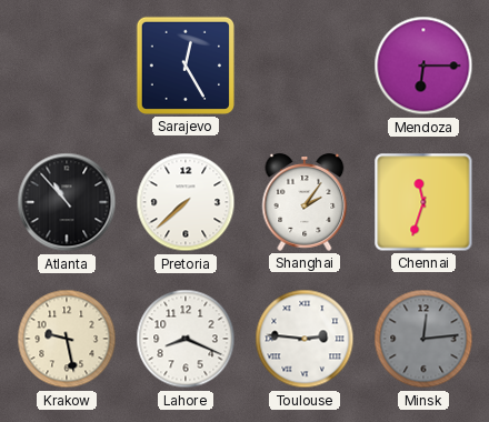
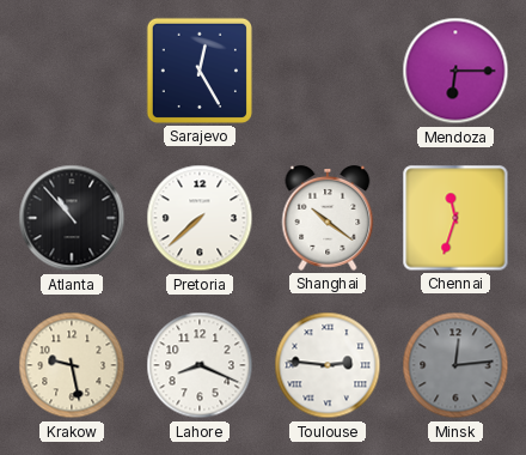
Shanghai: 2:06 -> 10:21 (328, 219)
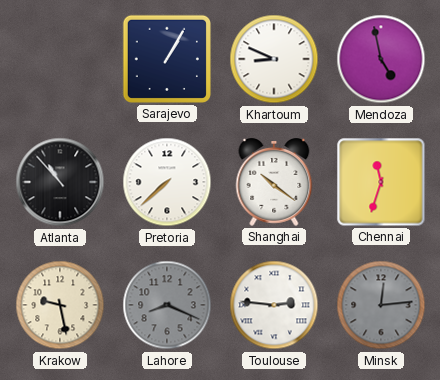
Sarajevo: 12:25 -> 1:05 (167, 59)
Khartoum: none -> 8:49 (274, 59)
Mendoza: 6:15 -> 4:58 (381, 59)
Lahore dial: white -> grey (167, 305)
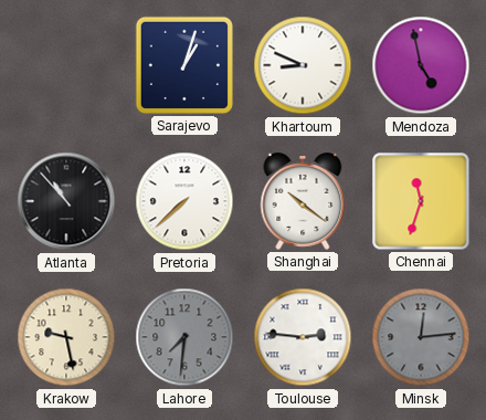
Sarajevo: 1:05 -> 1:03 (184, 65)
Lahore: 8:19 -> 7:31 (184, 337)
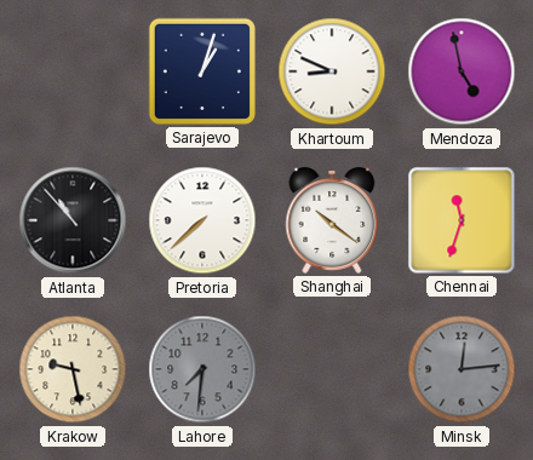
Toulouse: 2:46 -> none (303, 337)
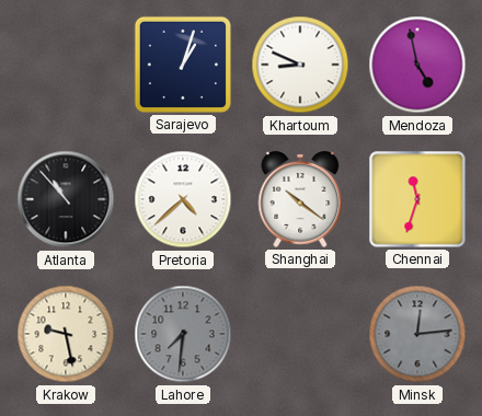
Pretoria: 7:38 -> 4:38 (183, 199)
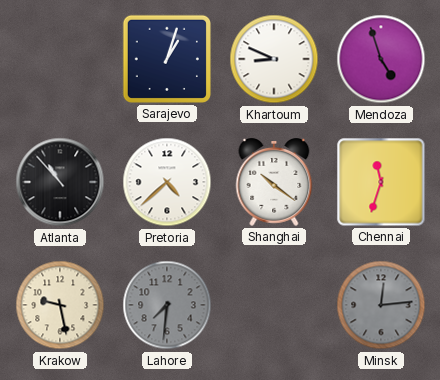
Mendoza: 4:58 -> 4:57 (381, 59)
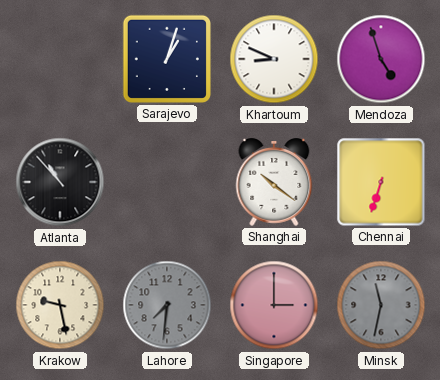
Pretoria: 4:38 -> none (167, 182)
Chennai: 11:33 -> 6:33 (381, 182)
Singapore: none -> 3:00 (274, 305)
Minsk: 12:14 -> 11:32 (381, 305)
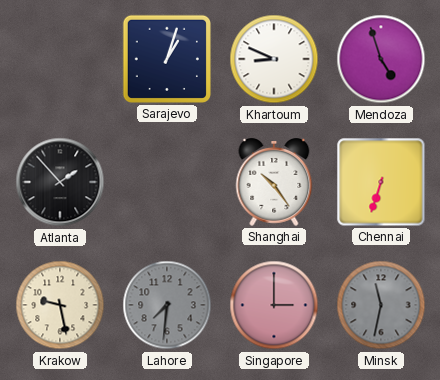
Atlanta: 10:53 -> 1:53 (60, 182)
Shanghai: 10:21 -> 10:24 (274, 183)
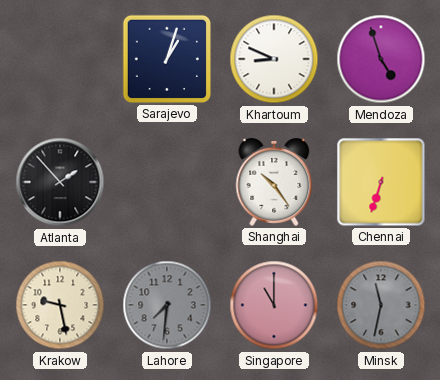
Singapore: 3:00 -> 11:00 (274, 305)
